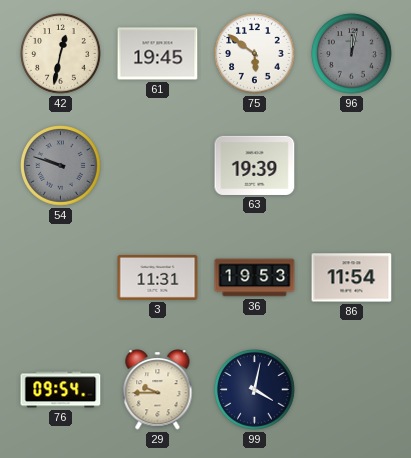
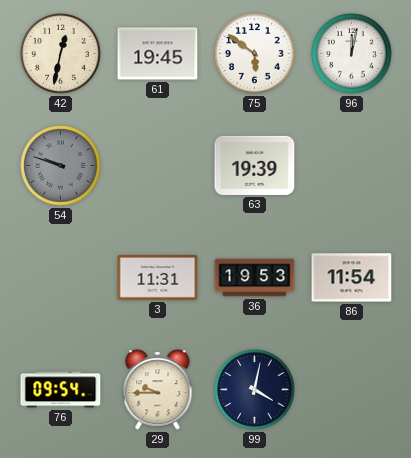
96 dial: grey -> white (352, 54)
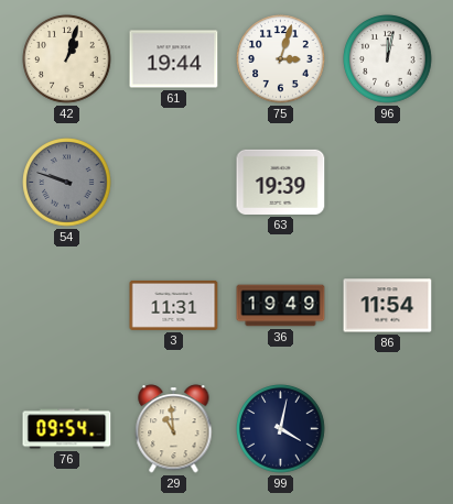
42: 12:32 -> 1:03 (67, 59)
61: 19:45 -> 19:44 (174, 59)
75: 5:51 -> 3:03 (281, 59)
36: 19:53 -> 19:49 (281, 306)
29: 9:45 -> 10:59 (174, 429)
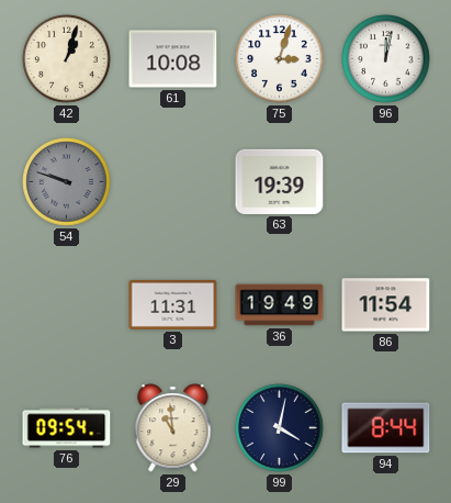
61: 19:44 -> 10:08 (173, 59)
94: none -> 8:44 (386, 428)
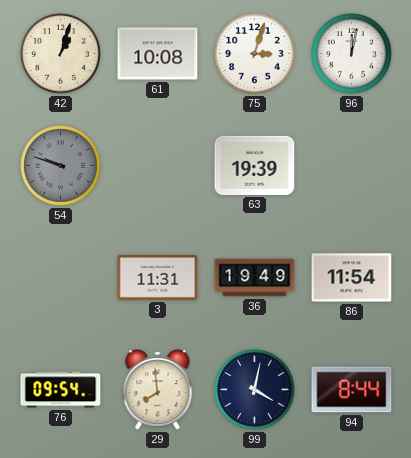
29: 10:59 -> 7:59 (158, 390)
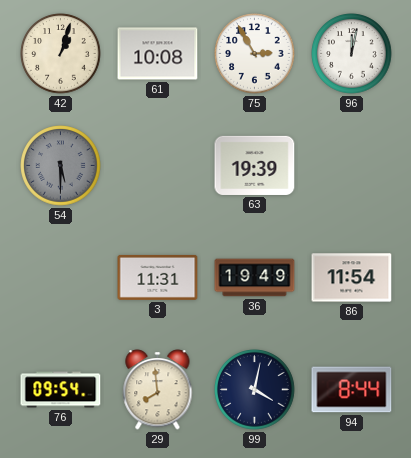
75: 3:03 -> 2:55 (255, 54)
54: 9:48 -> 5:30 (61, 166)
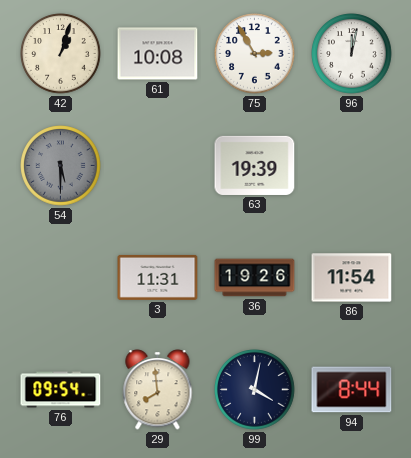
36: 19:49 -> 19:26 (255, 278)
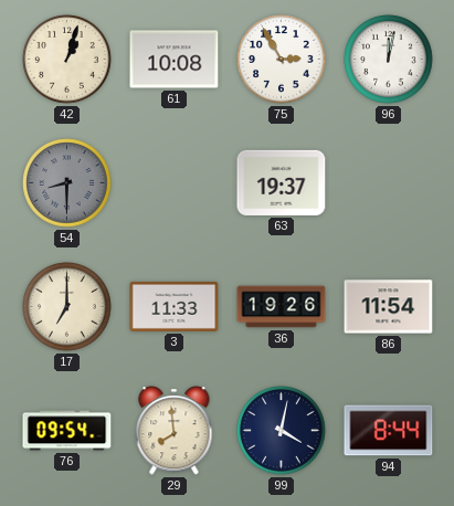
54: 5:30 -> 8:30 (67, 183)
63: 19:39 -> 19:37 (282, 182)
17: none -> 7:00 (67, 307)
3: 11:31 -> 11:33 (175, 306)
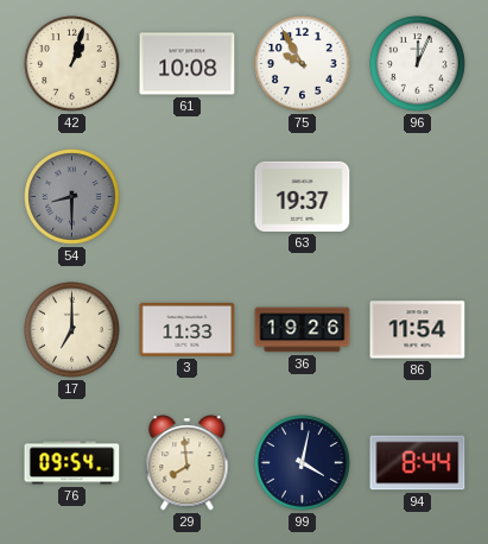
75: 2:55 -> 9:55 (303, 64)
96: 12:02 -> 12:04 (418, 64)
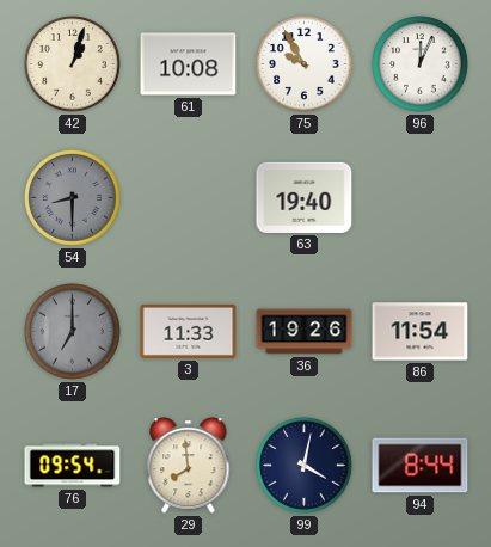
63: 19:37 -> 19:40 (305, 197)
17 dial: cream -> grey (73, 332)
